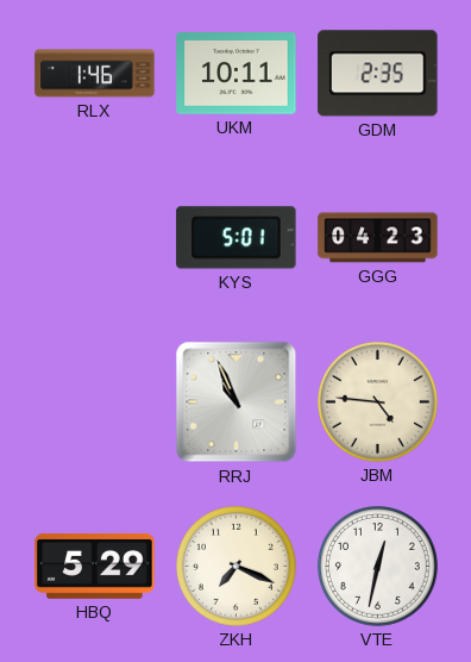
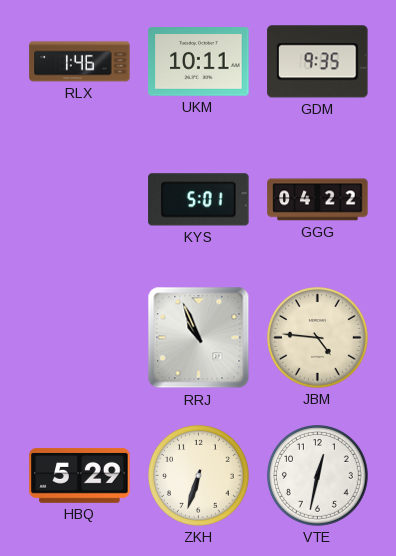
GDM: 2:35 -> 9:35 (318, 62)
GGG: 04:23 -> 04:22 (318, 200)
ZKH: 7:19 -> 6:33 (199, 476)
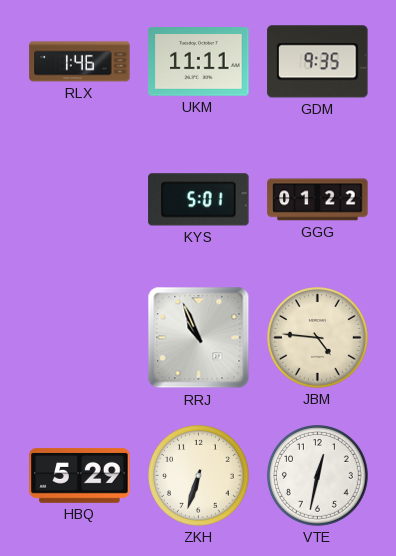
UKM: 10:11 -> 11:11 (199, 62)
GGG: 04:22 -> 01:22 (318, 200)
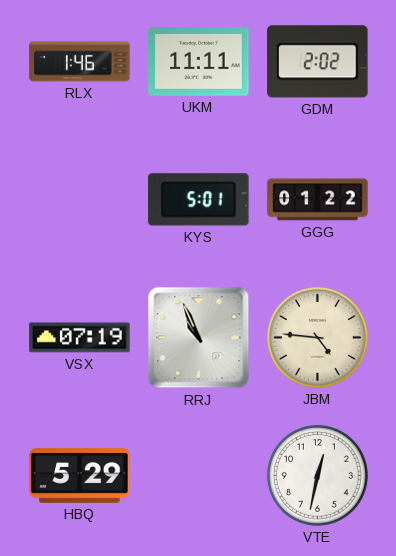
GDM: 9:35 -> 2:02 (318, 62)
VSX: none -> 07:19 (80, 338)
ZKH: 6:33 -> none (199, 476)
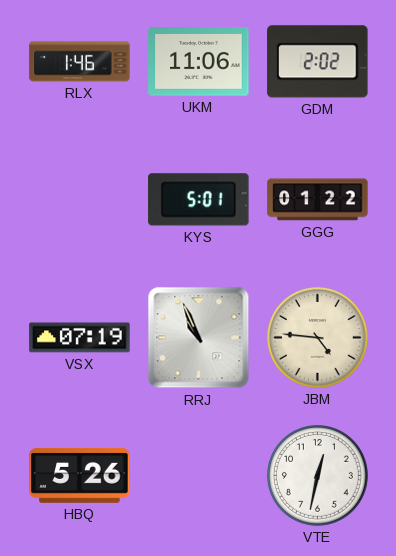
UKM: 11:11 -> 11:06 (199, 62)
HBQ: 5:29 -> 5:26 (80, 475)
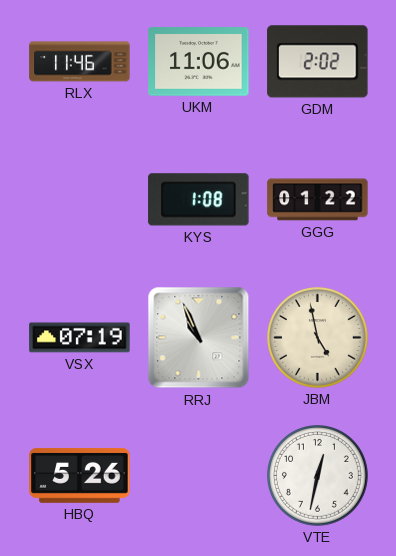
RLX: 1:46 -> 11:46 (80, 62)
KYS: 5:01 -> 1:08 (199, 200)
JBM: 4:46 -> 4:58 (318, 338)
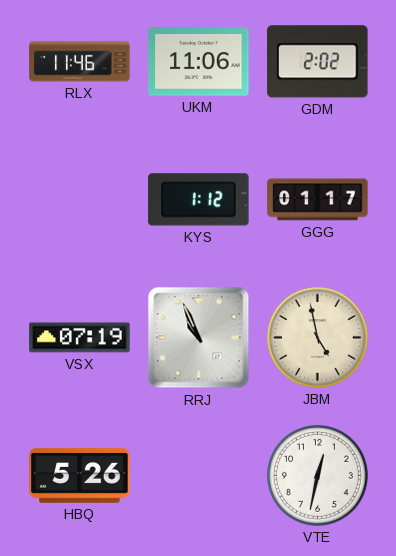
KYS: 1:08 -> 1:12 (199, 200)
GGG: 01:22 -> 01:17 (318, 200)
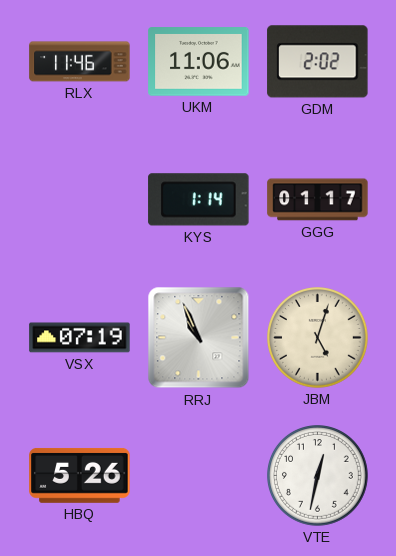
KYS: 1:12 -> 1:14 (199, 200)
JBM: 4:58 -> 5:03 (318, 338)
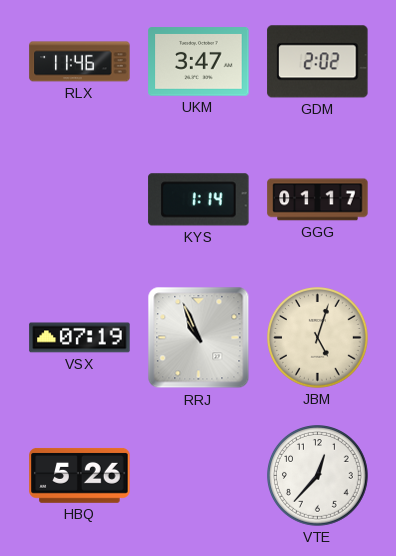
UKM: 11:06 -> 3:47 (199, 62)
VTE: 12:32 -> 12:37 (318, 476)
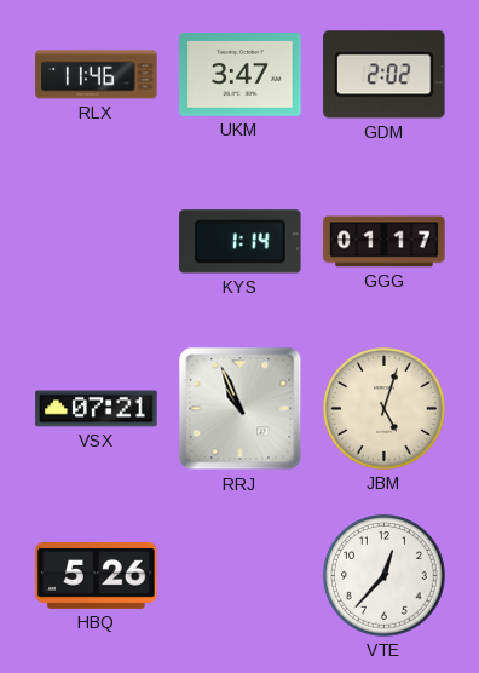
VSX: 07:19 -> 07:21 (97, 409)
